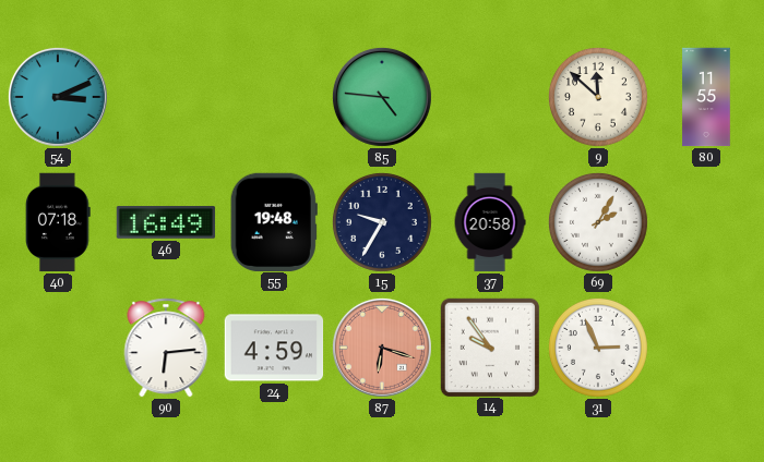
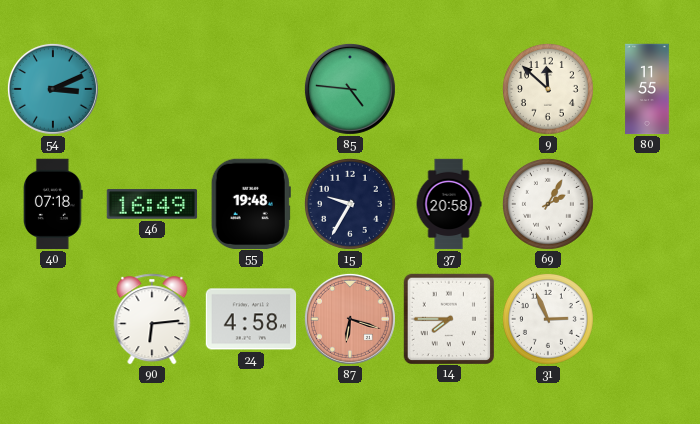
24: 4:59 -> 4:58 (251, 319)
14: 9:54 -> 7:45 (448, 318)
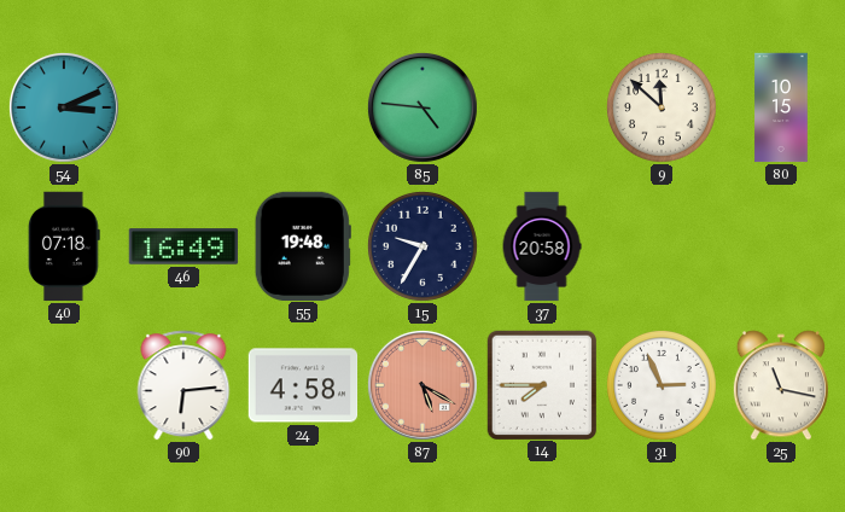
80: 11:55 -> 10:15 (781, 107)
69: 2:05 -> none (548, 204)
87: 6:18 -> 5:20 (422, 385)
25: none -> 11:17 (781, 385)
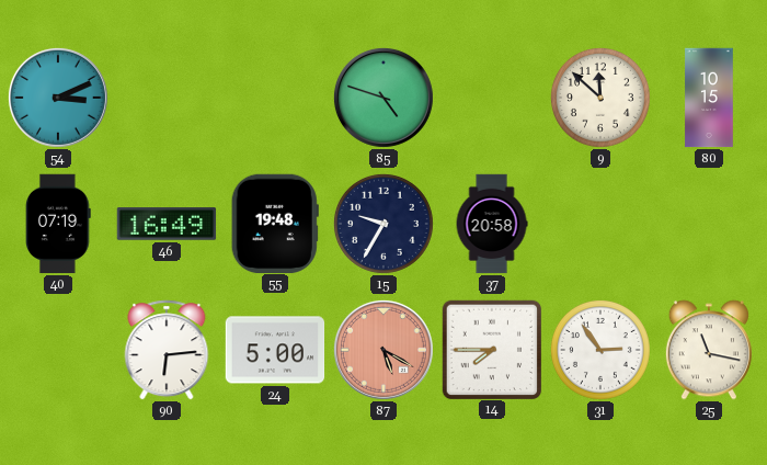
85: 4:46 -> 4:48 (383, 98)
40: 07:18 -> 07:19 (59, 224)
24: 4:58 -> 5:00 (275, 350)
31: 2:56 -> 2:54 (600, 350)
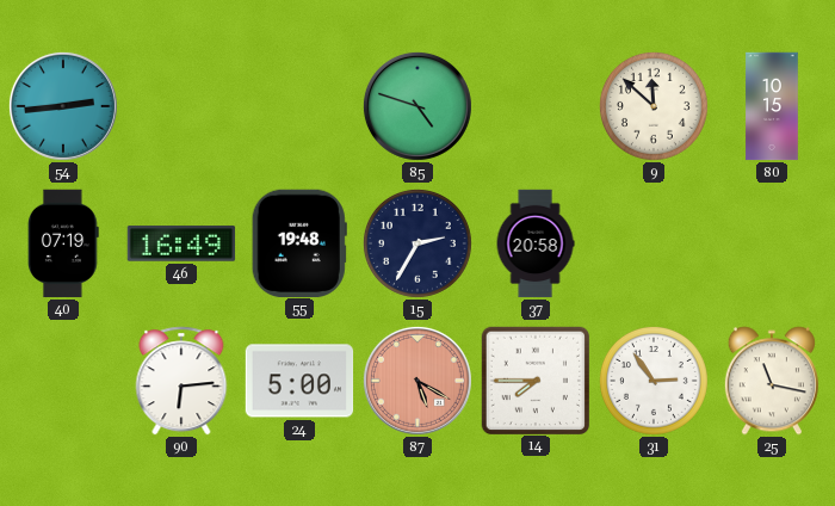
54: 3:11 -> 2:44 (63, 106)
15: 9:35 -> 2:35 (417, 243)
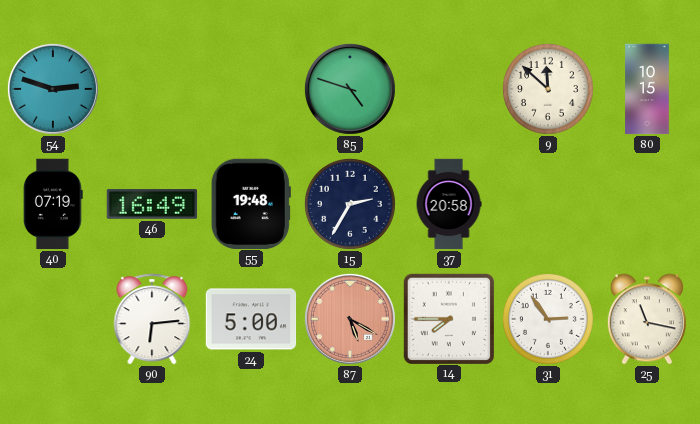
54: 2:44 -> 2:48 (53, 89)
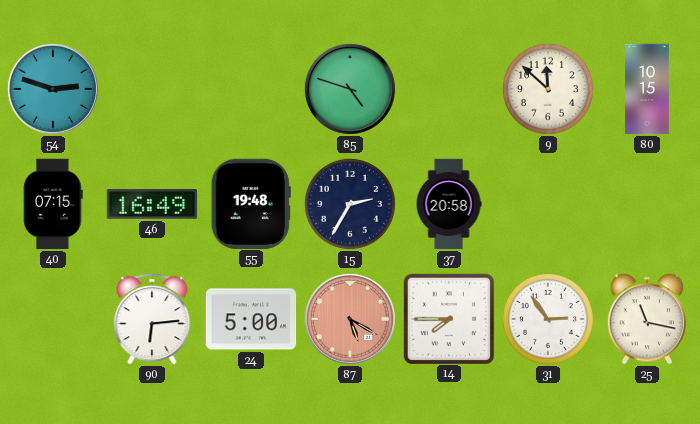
40: 07:19 -> 07:15 (54, 204)
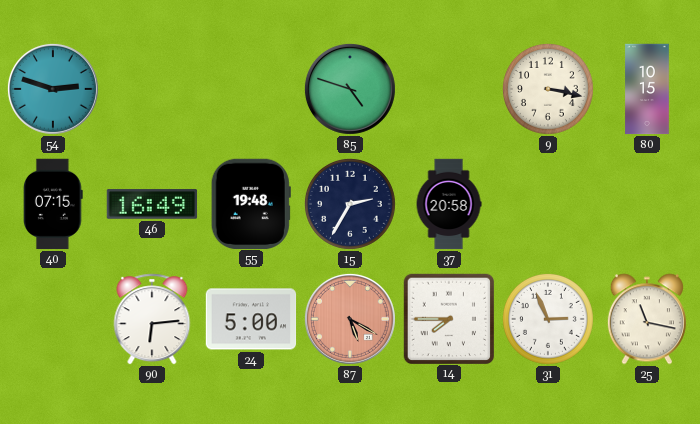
9: 11:52 -> 3:17 (548, 89)
31: 2:54 -> 2:56 (548, 319)
